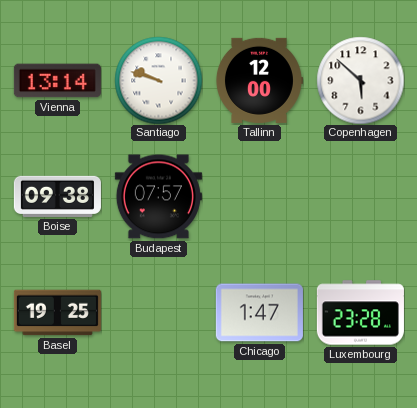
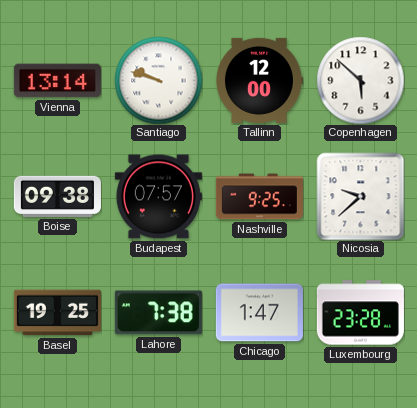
Nashville: none -> 9:25 (259, 197)
Nicosia: none -> 9:38 (360, 196)
Lahore: none -> 7:38 (158, 313)
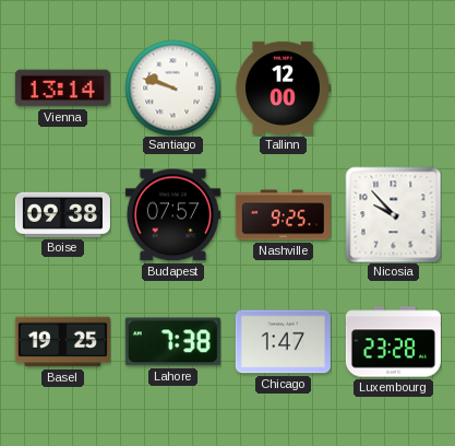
Copenhagen: 5:52 -> none (360, 80)
Nicosia: 9:38 -> 9:53 (393, 214)
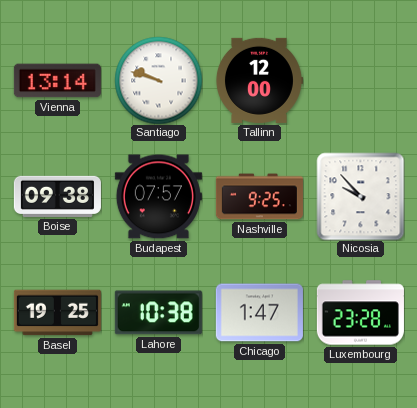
Lahore: 7:38 -> 10:38 (158, 313)
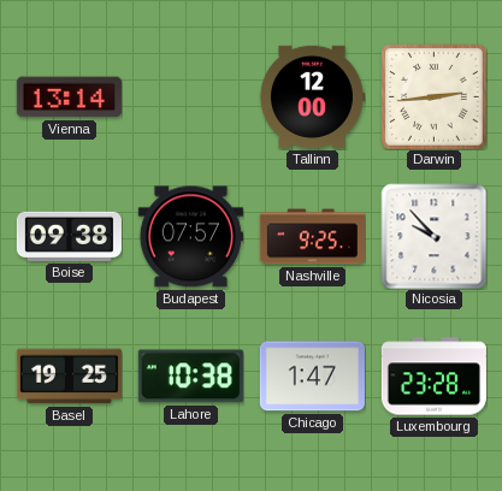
Santiago: 9:48 -> none (158, 80)
Darwin: none -> 2:44 (435, 97)
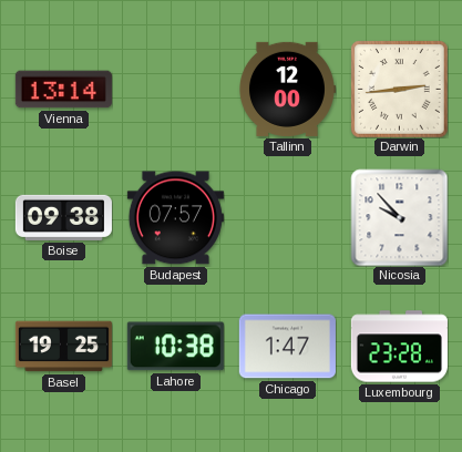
Nashville: 9:25 -> none (312, 237)
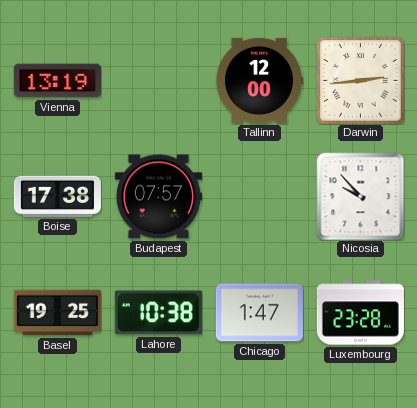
Vienna: 13:14 -> 13:19 (57, 81)
Boise: 09:38 -> 17:38 (57, 196)
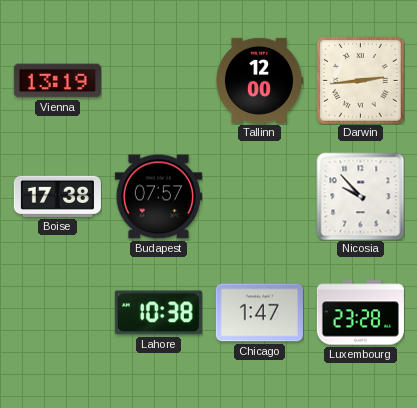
Basel: 19:25 -> none (57, 313)
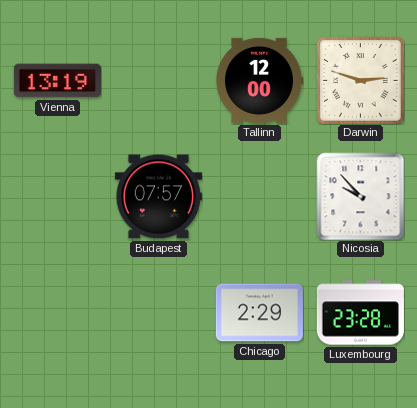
Darwin: 2:44 -> 2:48 (361, 81)
Boise: 17:38 -> none (57, 196)
Lahore: 10:38 -> none (158, 313)
Chicago: 1:47 -> 2:29 (259, 313)
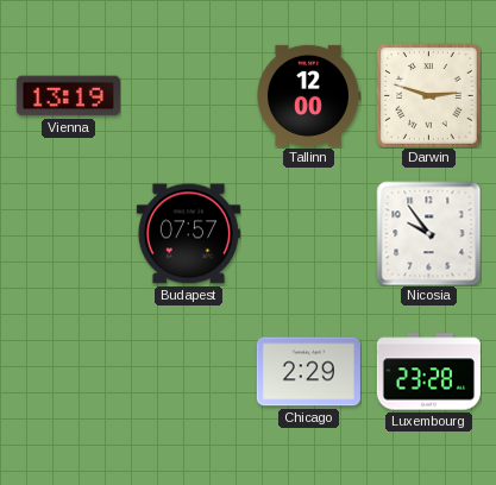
Nicosia: 9:53 -> 9:54 (428, 233)
